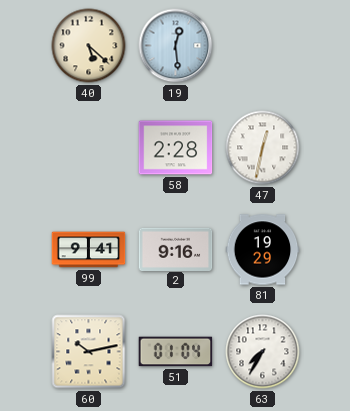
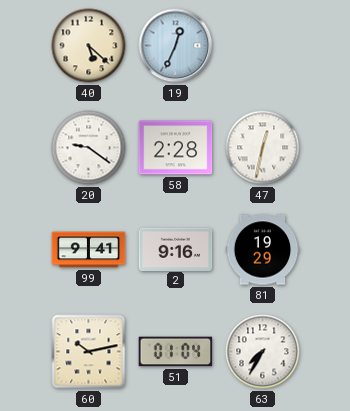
19: 12:29 -> 12:34 (176, 46)
20: none -> 9:21 (89, 148)
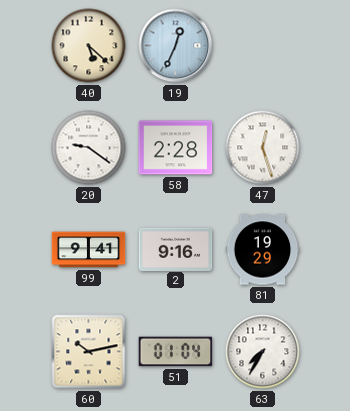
47: 12:32 -> 12:27 (263, 148)
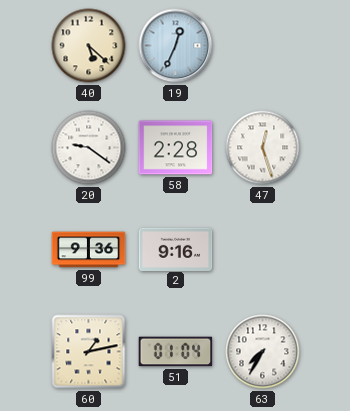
99: 9:41 -> 9:36 (89, 250)
81: 19:29 -> none (263, 250)
60: 10:13 -> 1:13 (89, 352)
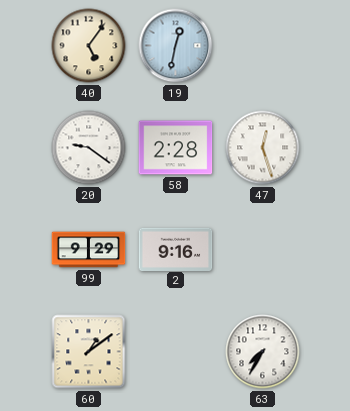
40: 5:22 -> 5:06 (89, 46)
19: 12:34 -> 12:32 (176, 46)
99: 9:36 -> 9:29 (89, 250)
60: 1:13 -> 1:09 (89, 352)
51: 01:04 -> none (176, 352)
